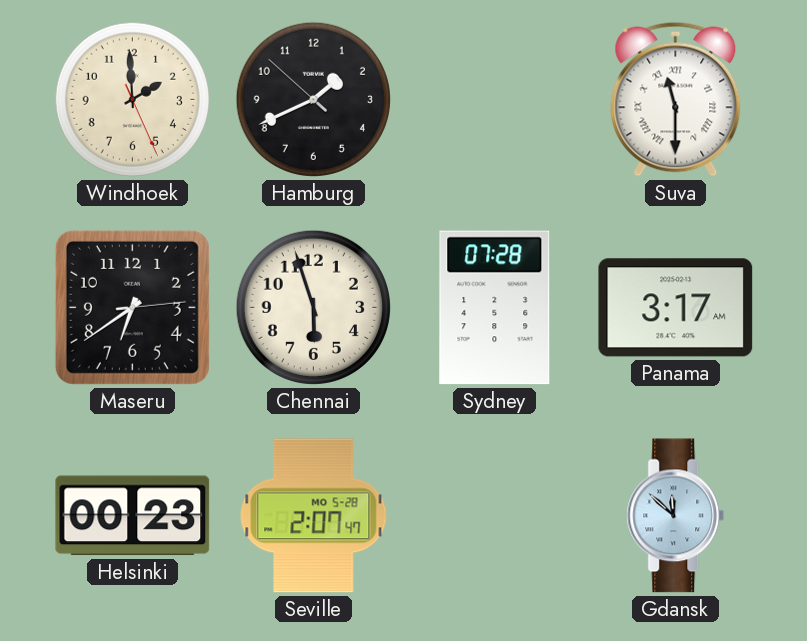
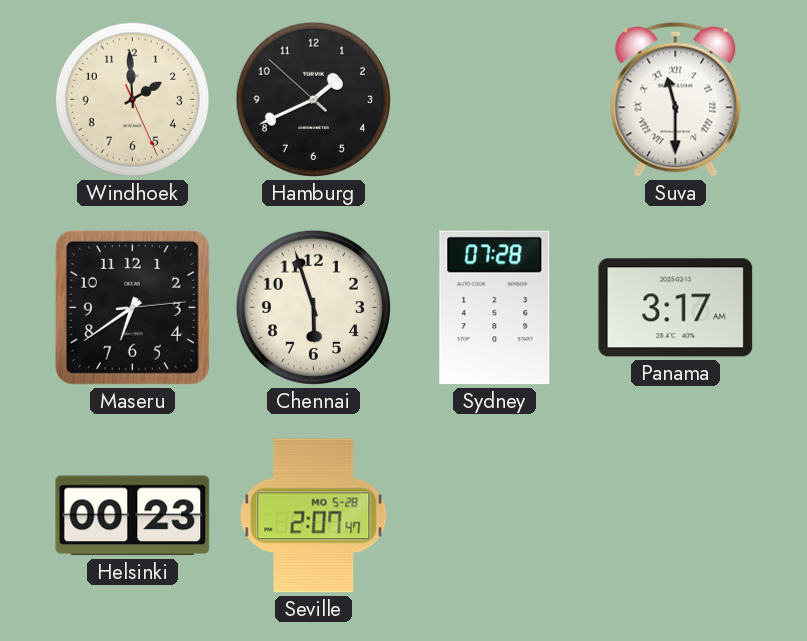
Gdansk: 11:52 -> none (676, 516)
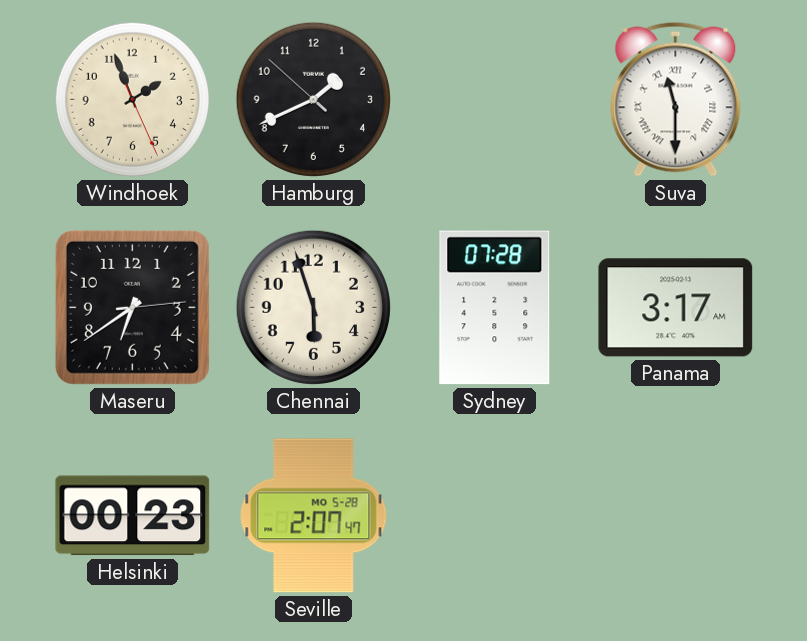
Windhoek: 1:59 -> 1:56 (132, 99)
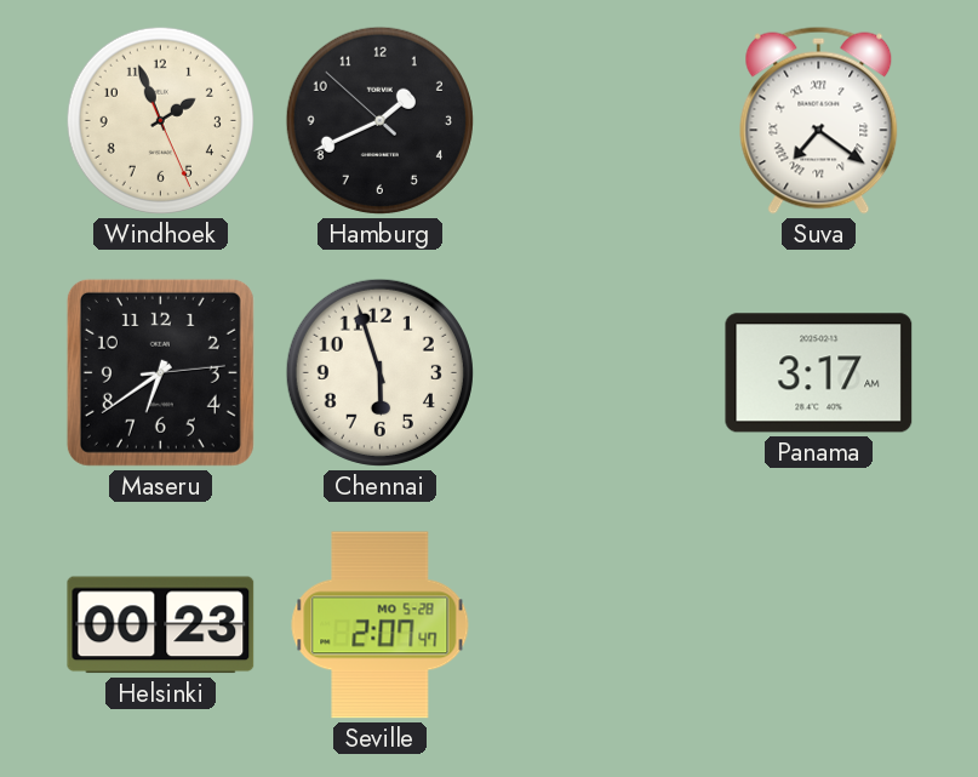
Suva: 11:30 -> 7:21 (819, 120)
Sydney: 07:28 -> none (495, 308)
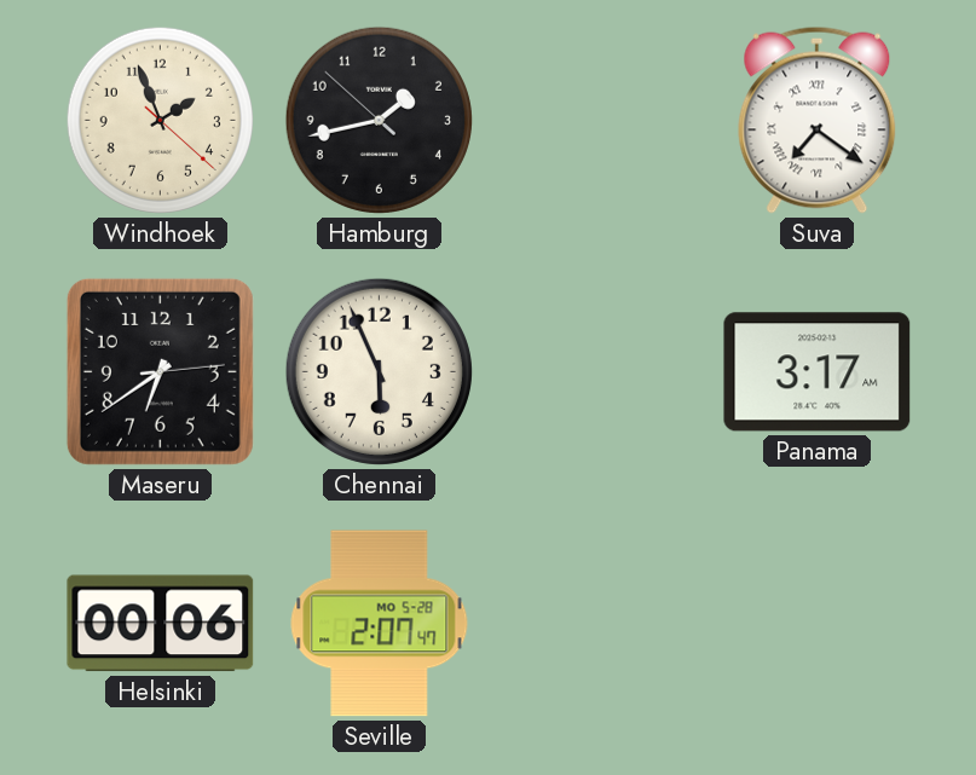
Windhoek: 1:56:26 -> 1:56:22 (160, 120)
Hamburg: 1:40 -> 1:42 (379, 120)
Chennai: 5:57 -> 5:56 (379, 371)
Helsinki: 00:23 -> 00:06 (161, 624)
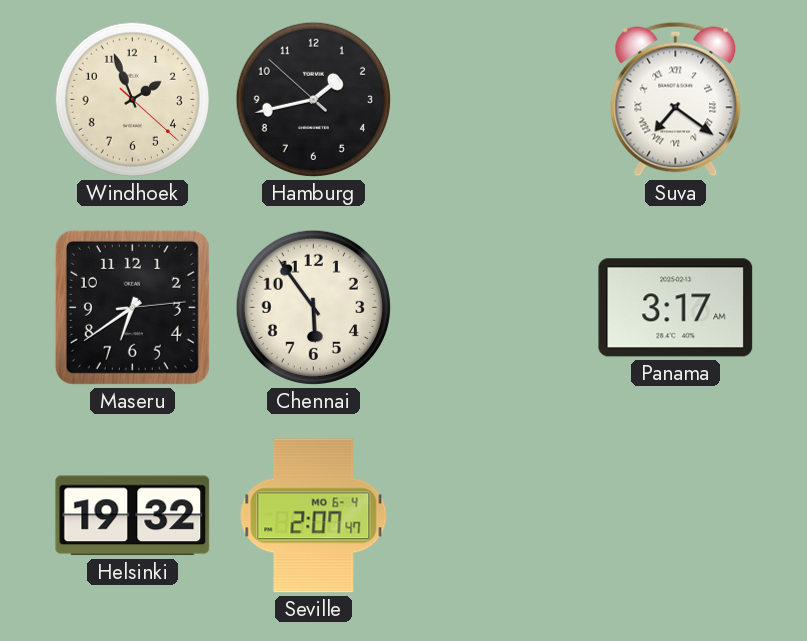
Chennai: 5:56 -> 5:54 (313, 307)
Helsinki: 00:06 -> 19:32 (133, 516)
Seville date: MO 5-28 -> MO 6-4 (314, 516)
